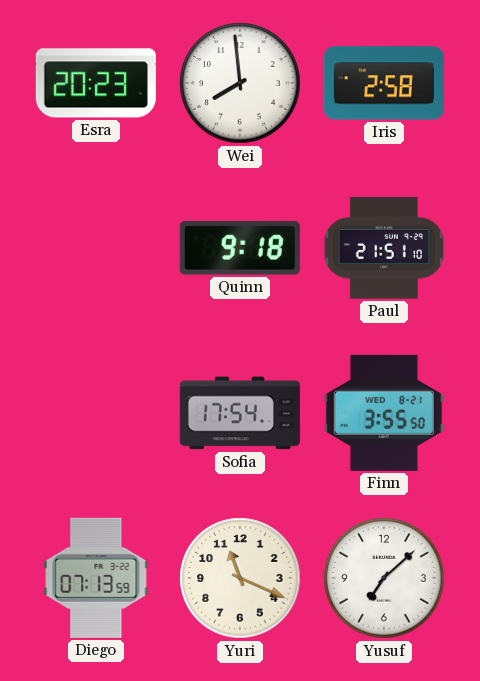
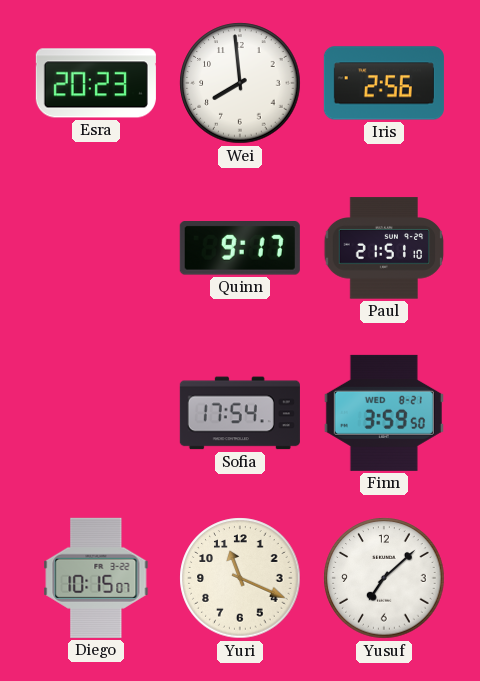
Iris: 2:58 -> 2:56 (384, 83)
Quinn: 9:18 -> 9:17 (240, 249)
Finn: 3:55 -> 3:59 (384, 413)
Diego: 07:13 -> 10:15 (96, 578)
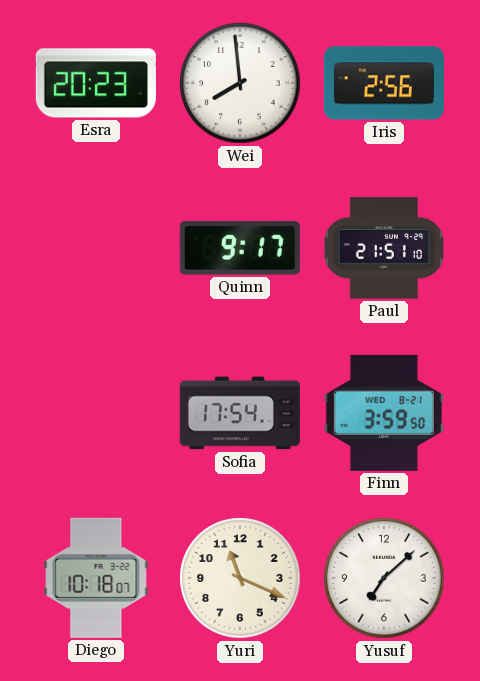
Diego: 10:15 -> 10:18 (96, 578)
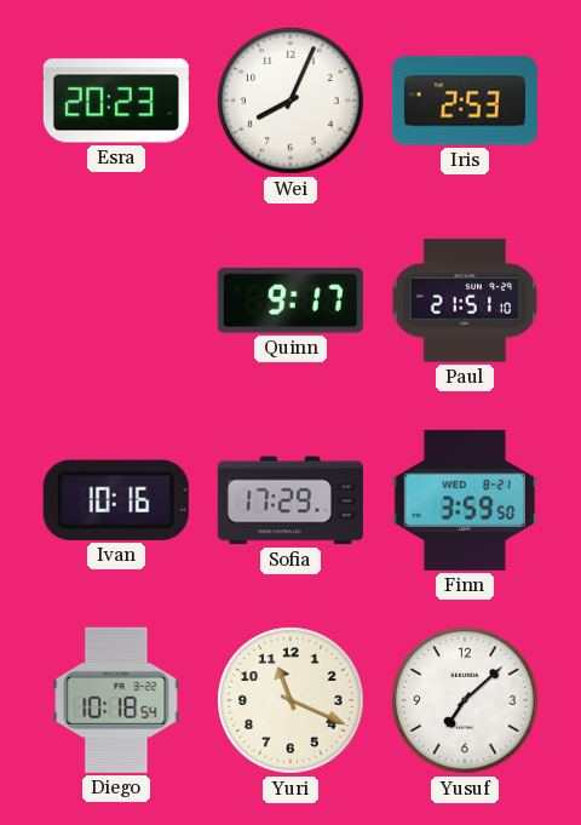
Wei: 7:59 -> 8:04 (290, 101)
Iris: 2:56 -> 2:53 (465, 101)
Ivan: none -> 10:16 (116, 500)
Sofia: 17:54 -> 17:29 (290, 500)
Diego: 10:18:07 -> 10:18:54 (116, 700)
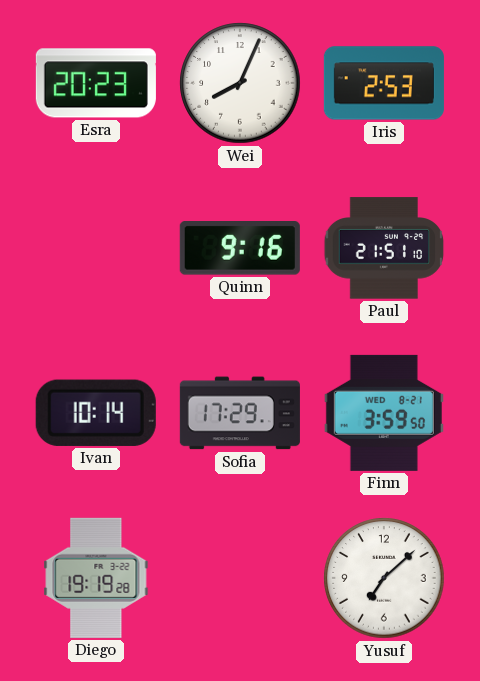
Quinn: 9:17 -> 9:16 (240, 249)
Ivan: 10:16 -> 10:14 (96, 413)
Diego: 10:18 -> 19:19 (96, 578)
Yuri: 11:19 -> none (290, 700)
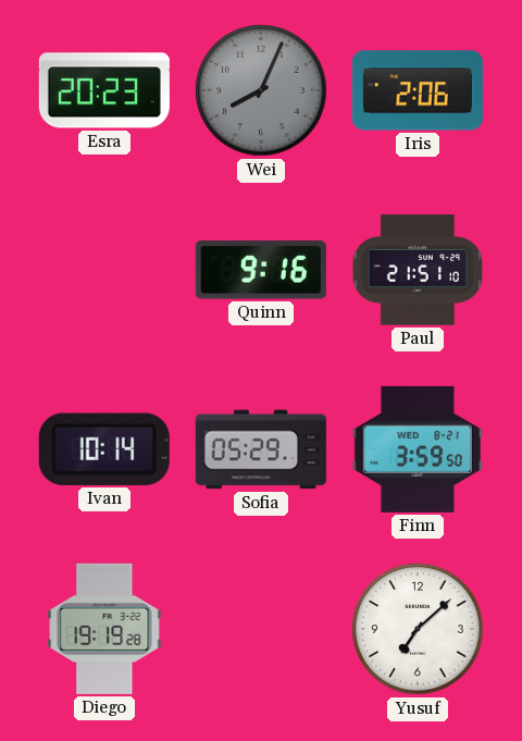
Wei dial: white -> grey (261, 90)
Iris: 2:53 -> 2:06 (418, 90)
Sofia: 17:29 -> 05:29 (261, 449)
